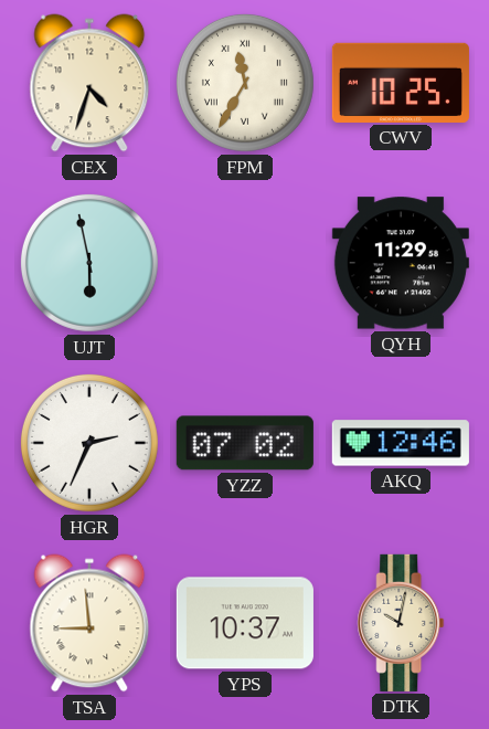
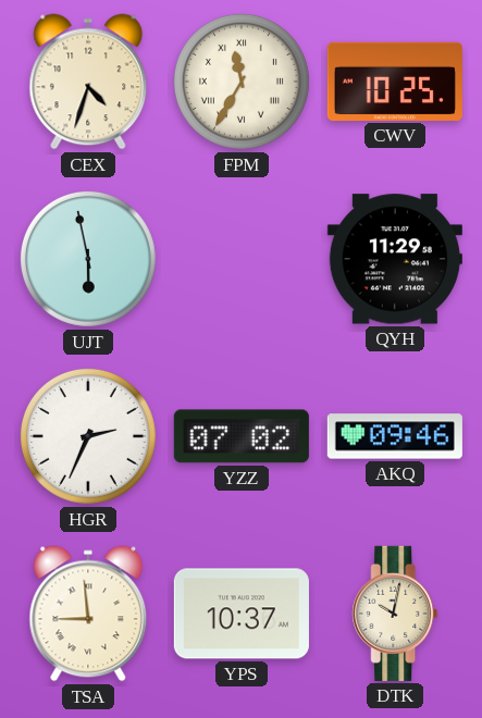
AKQ: 12:46 -> 09:46 (395, 436)
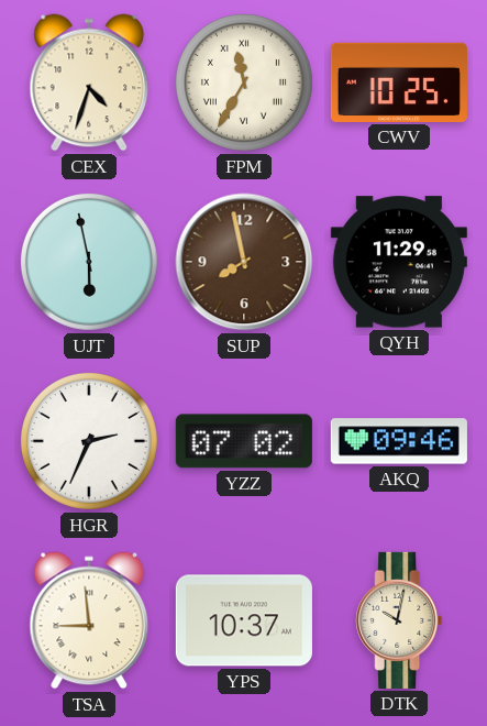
SUP: none -> 7:58 (244, 262)
